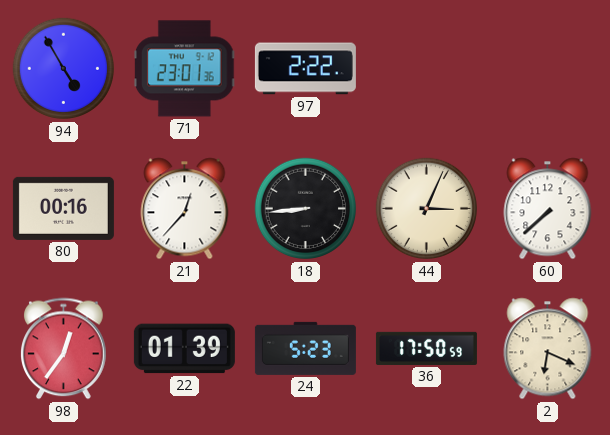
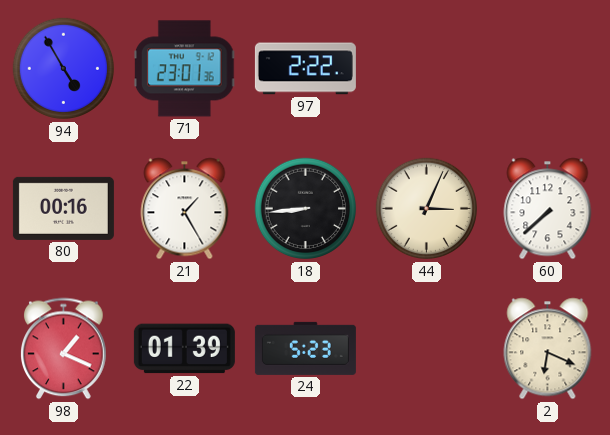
21: 12:37 -> 1:25 (185, 209)
98: 12:36 -> 1:19 (64, 349)
36: 17:50 -> none (426, 348)
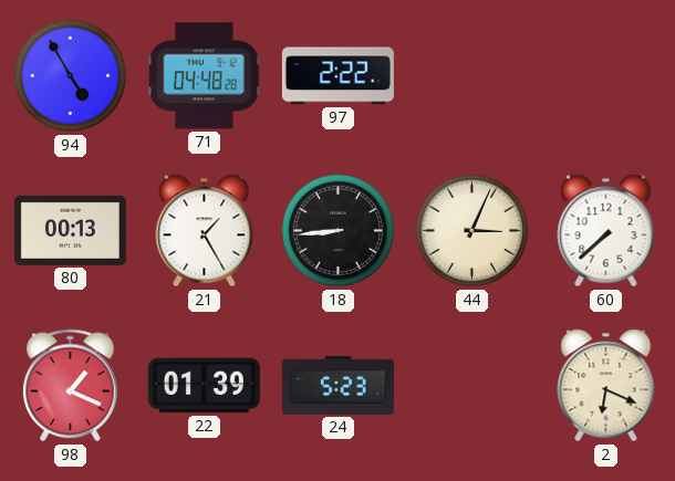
71: 23:01 -> 04:48 (205, 76)
80: 00:16 -> 00:13 (70, 230)
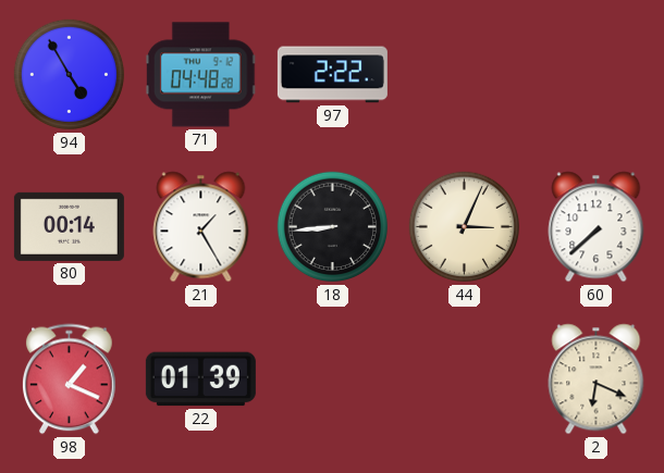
80: 00:13 -> 00:14 (69, 226)
24: 5:23 -> none (337, 385)
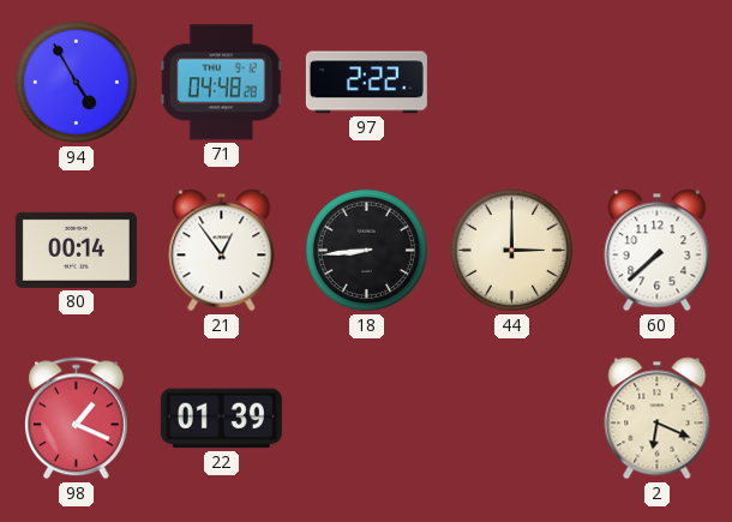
21: 1:25 -> 12:54 (222, 251)
44: 3:04 -> 3:00 (512, 251)
